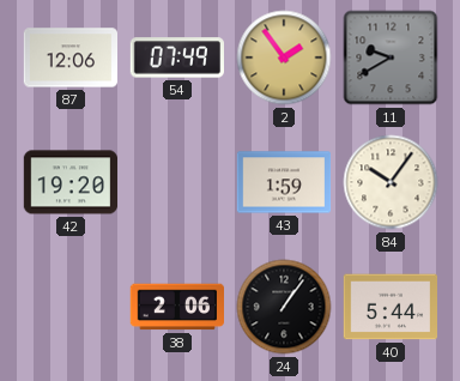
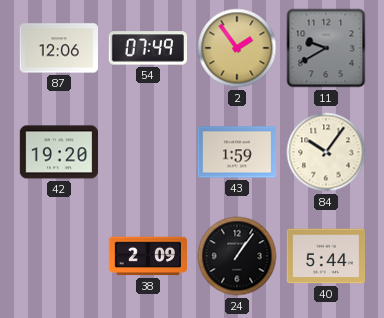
38: 2:06 -> 2:09 (148, 256)
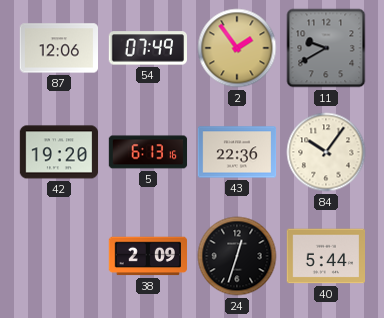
5: none -> 6:13 (148, 152)
43: 1:59 -> 22:36 (237, 152)
24: 1:06 -> 12:33 (237, 256)
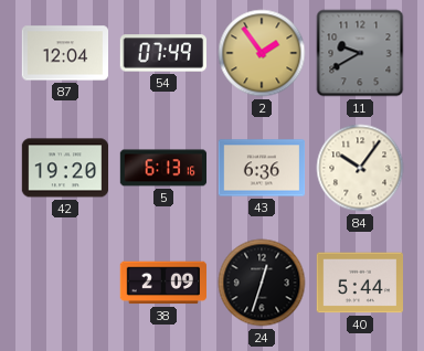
87: 12:06 -> 12:04 (65, 53)
43: 22:36 -> 6:36 (262, 168)
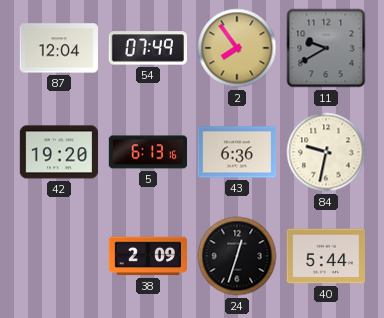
2: 1:54 -> 7:54 (237, 48)
84: 10:06 -> 9:32 (326, 152)
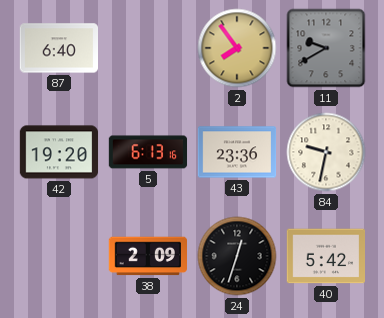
87: 12:04 -> 6:40 (59, 48)
54: 07:49 -> none (147, 48)
43: 6:36 -> 23:36 (237, 152)
40: 5:44 -> 5:42 (326, 256)
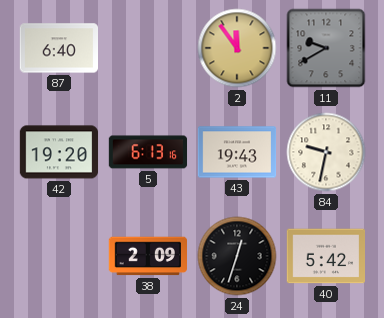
2: 7:54 -> 11:54 (237, 48)
43: 23:36 -> 19:43 (237, 152)
